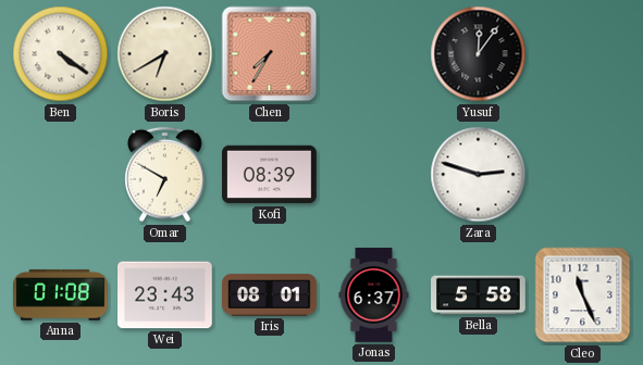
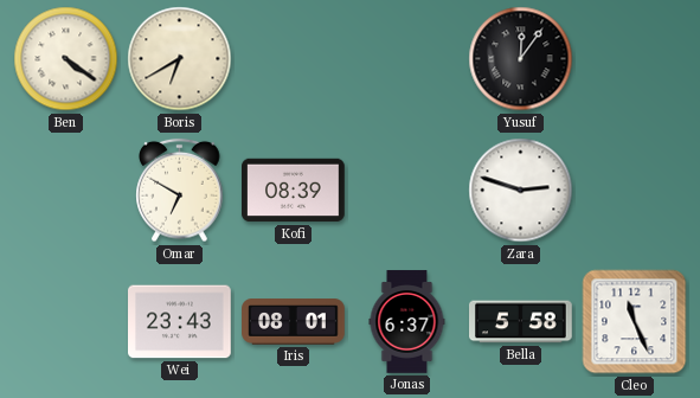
Chen: 7:35 -> none (270, 54)
Anna: 01:08 -> none (61, 294)
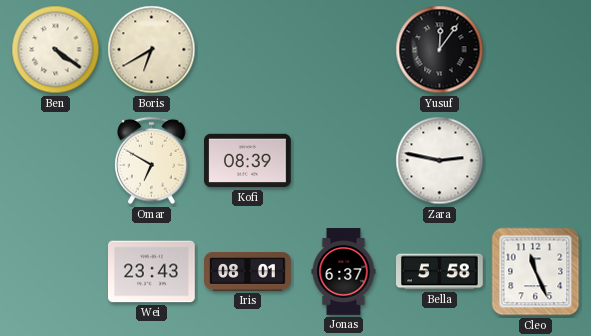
Zara: 2:48 -> 2:47 (440, 161)
